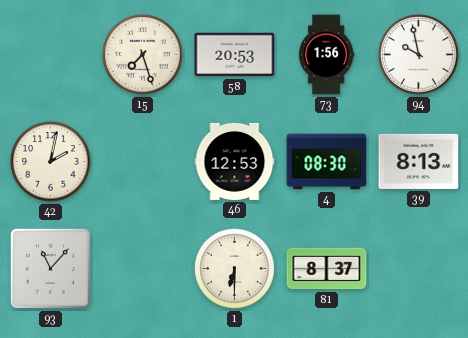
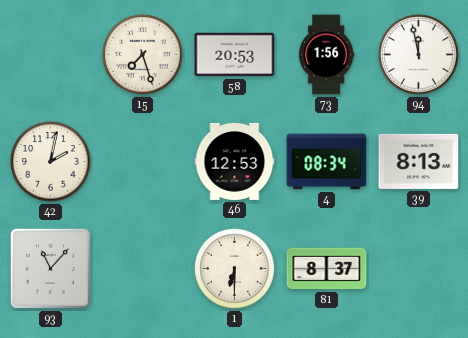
94: 9:58 -> 11:58 (419, 55)
4: 08:30 -> 08:34 (327, 162)
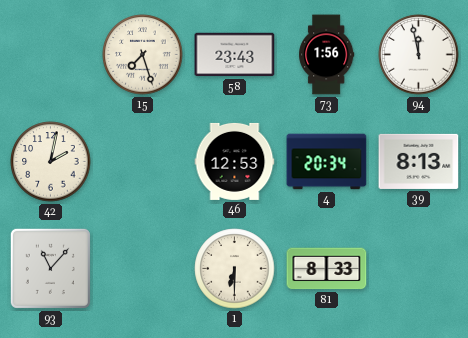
58: 20:53 -> 23:43 (235, 55)
4: 08:34 -> 20:34 (327, 162)
81: 8:37 -> 8:33 (327, 269)
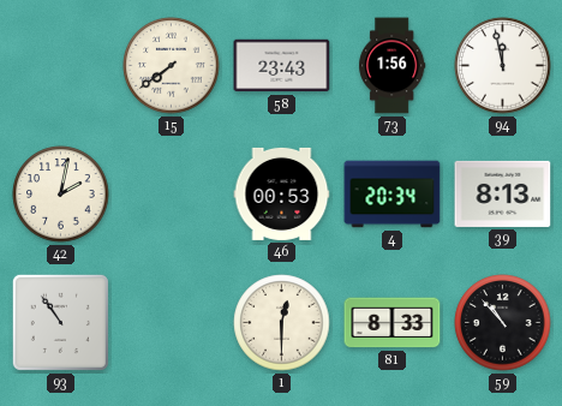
15: 7:27 -> 7:39 (172, 66)
46: 12:53 -> 00:53 (282, 193)
93: 11:07 -> 10:54 (60, 322)
1: 6:30 -> 12:30 (282, 323)
59: none -> 10:53 (503, 323)
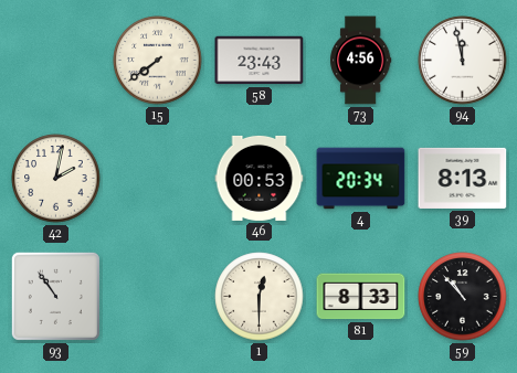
73: 1:56 -> 4:56 (361, 61)
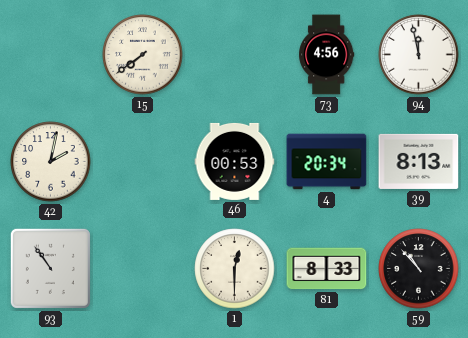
58: 23:43 -> none (260, 61)
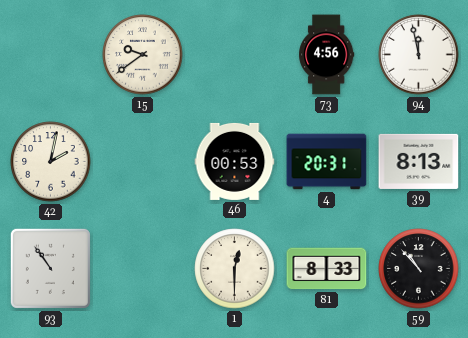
15: 7:39 -> 9:39 (143, 55)
4: 20:34 -> 20:31 (327, 162)
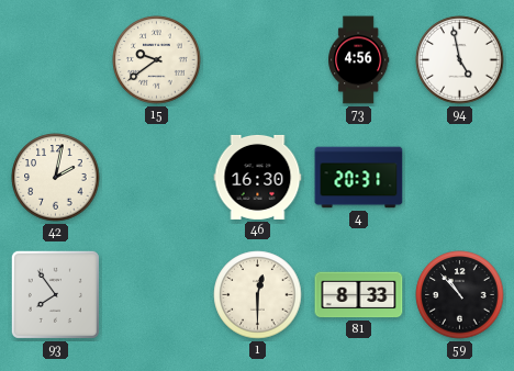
94: 11:58 -> 4:58 (460, 60)
46: 00:53 -> 16:30 (258, 177)
39: 8:13 -> none (419, 161)
93: 10:54 -> 7:54 (55, 294)
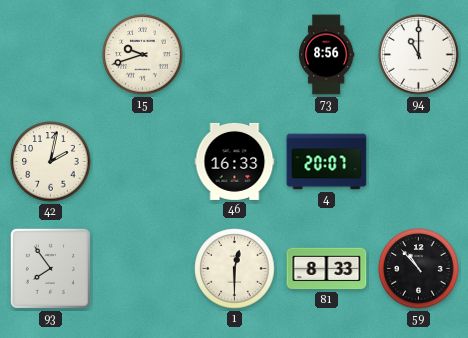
15: 9:39 -> 9:42 (143, 55)
73: 4:56 -> 8:56 (327, 55)
94: 4:58 -> 11:00 (419, 55)
46: 16:30 -> 16:33 (235, 161)
4: 20:31 -> 20:07 (327, 162)
